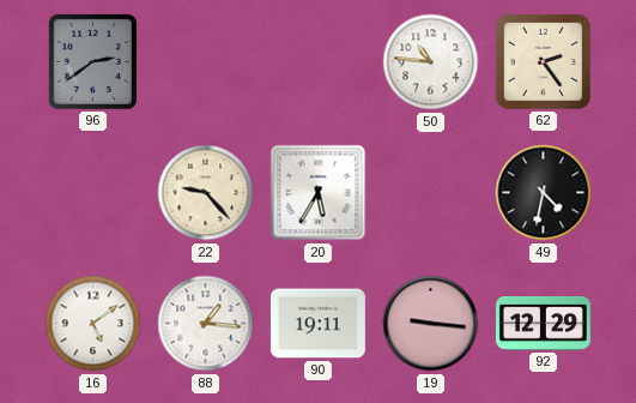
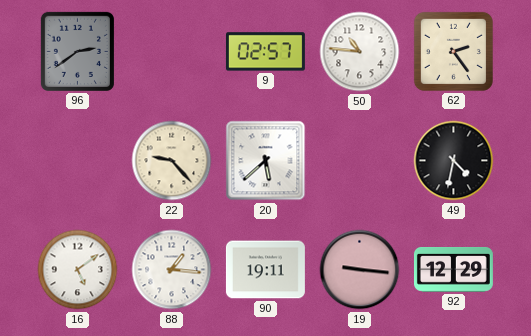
9: none -> 02:57 (265, 52)
20: 5:35 -> 5:38 (266, 161)
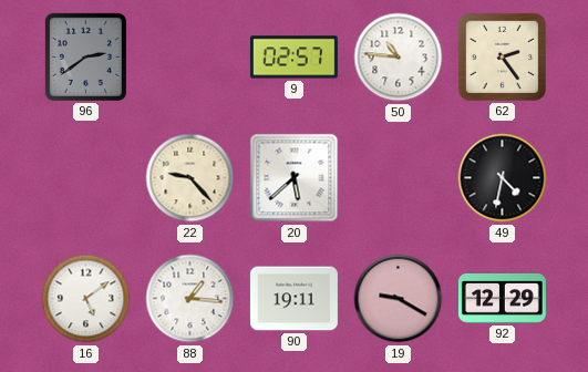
19: 9:16 -> 9:20 (399, 299)
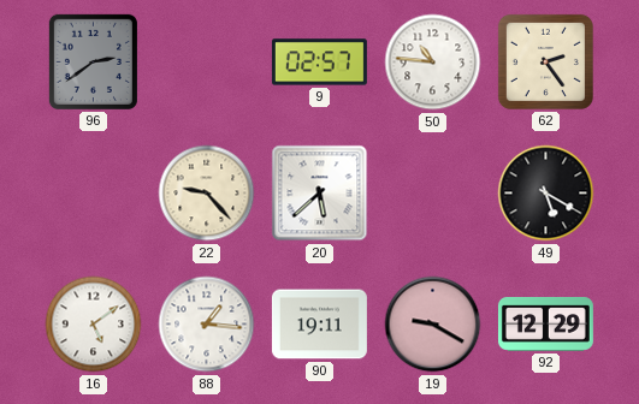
49: 4:32 -> 5:20 (546, 194)
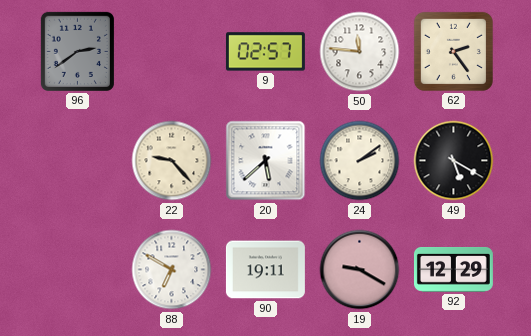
50: 10:46 -> 11:46 (360, 52)
24: none -> 2:09 (360, 161)
16: 5:09 -> none (94, 325)
88: 1:16 -> 6:50 (172, 270)
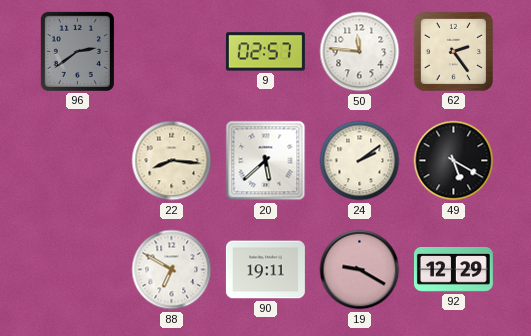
22: 9:23 -> 8:16 (172, 161)
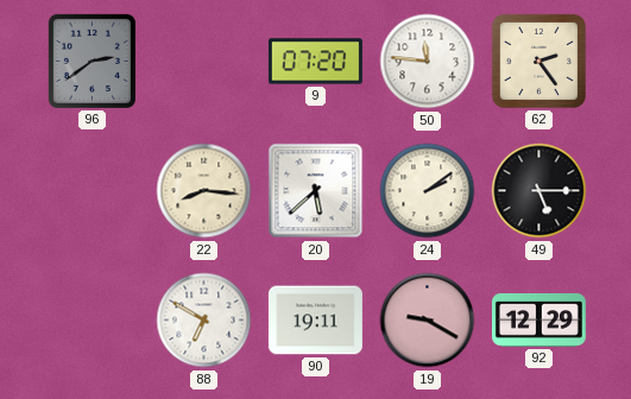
9: 02:57 -> 07:20 (315, 62)
49: 5:20 -> 5:15 (539, 191)
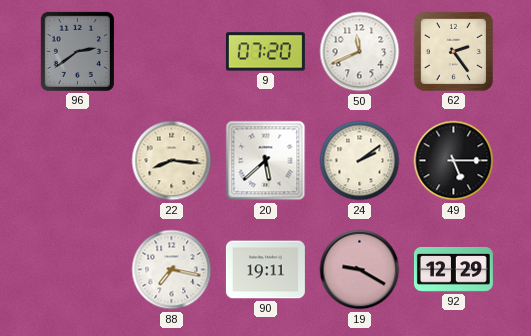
50: 11:46 -> 11:41 (360, 52)
88: 6:50 -> 7:17 (172, 270)
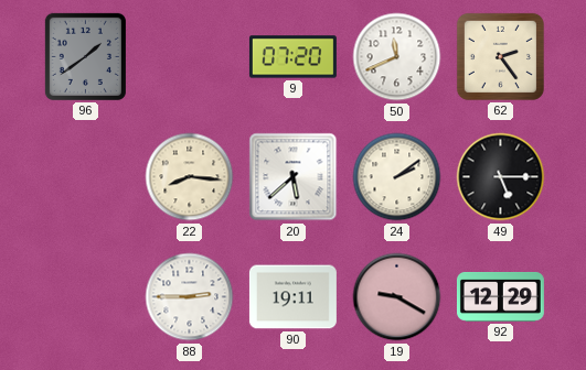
96: 2:39 -> 1:39 (85, 56)
88: 7:17 -> 2:45 (190, 297)
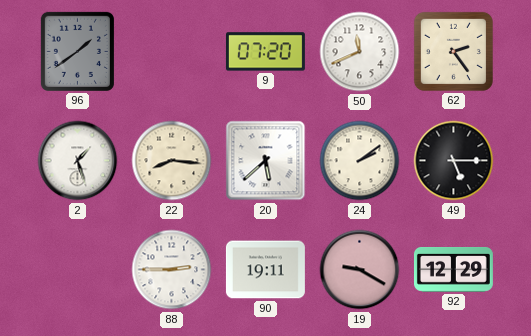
2: none -> 1:27 (78, 161)
